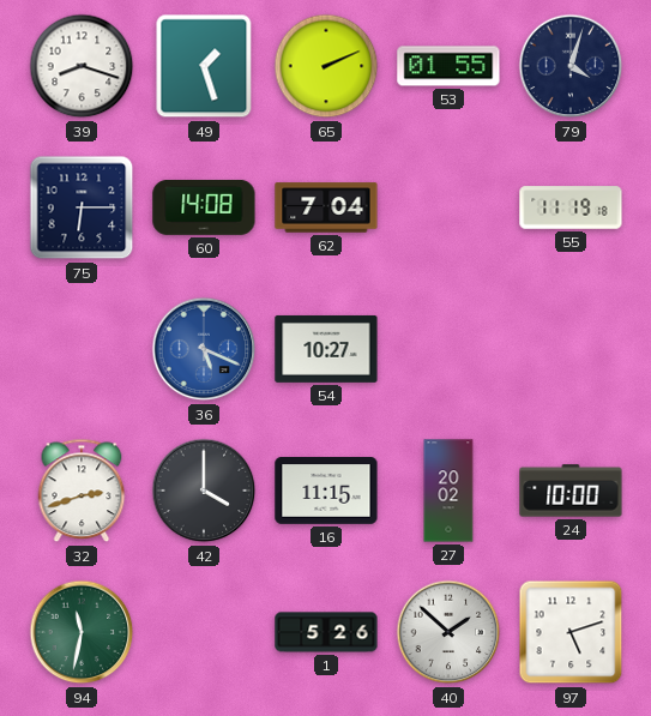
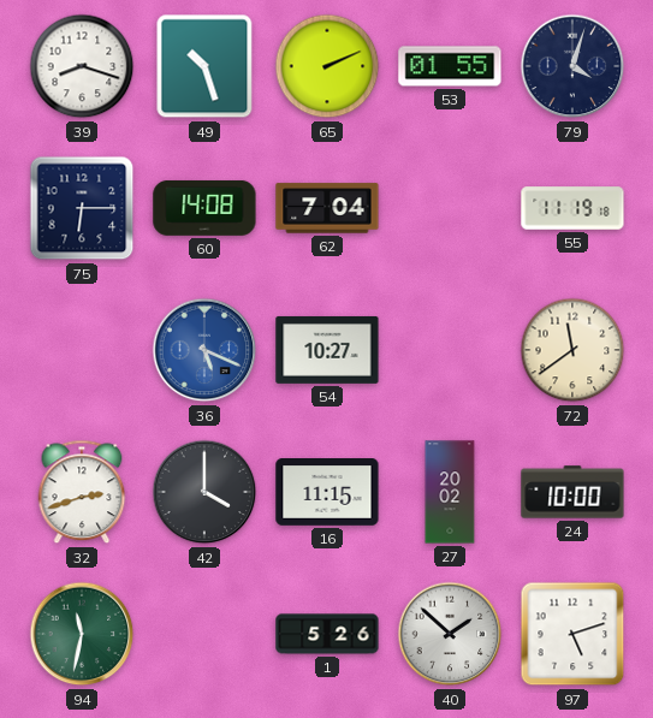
49: 1:27 -> 10:27 (204, 66)
72: none -> 11:39 (572, 350)
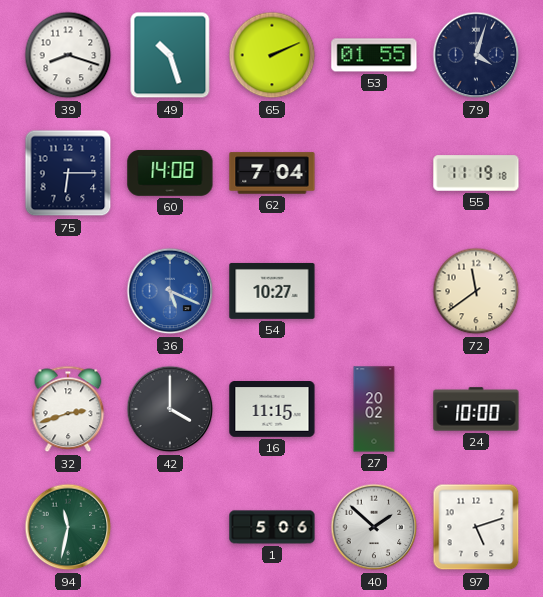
1: 5:26 -> 5:06 (272, 527)
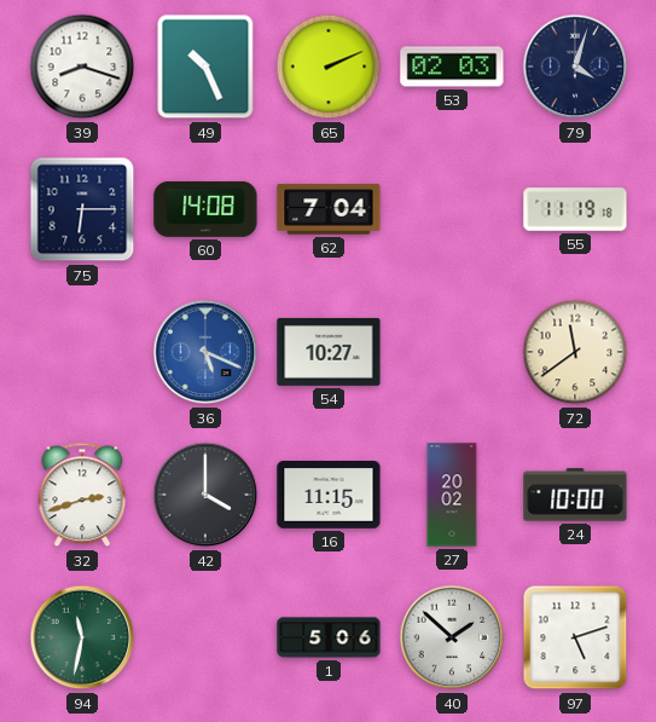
49: 10:27 -> 10:26 (205, 67)
53: 01:55 -> 02:03 (452, 67)
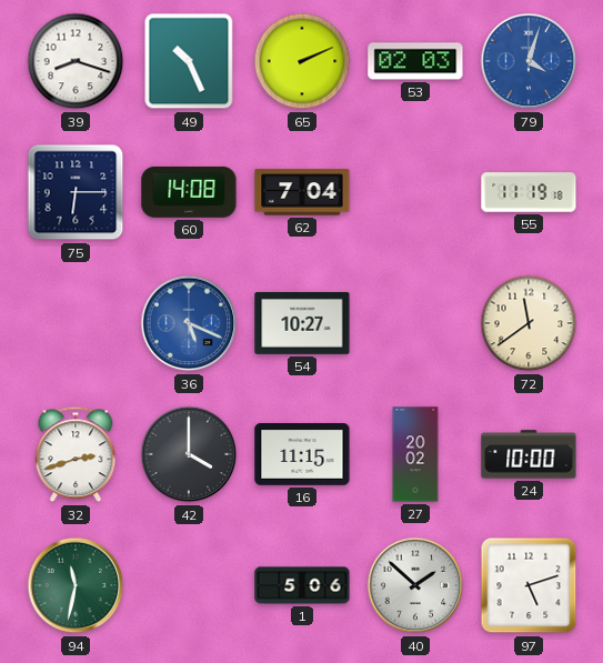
79 dial: navy -> blue (529, 61)
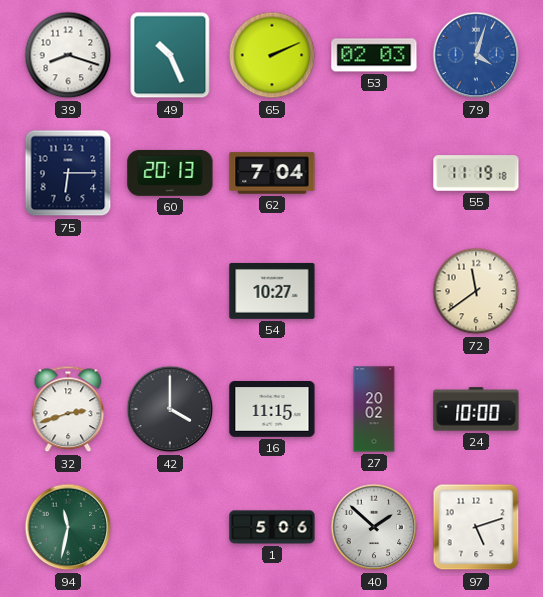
60: 14:08 -> 20:13 (170, 173)
36: 5:19 -> none (189, 323)
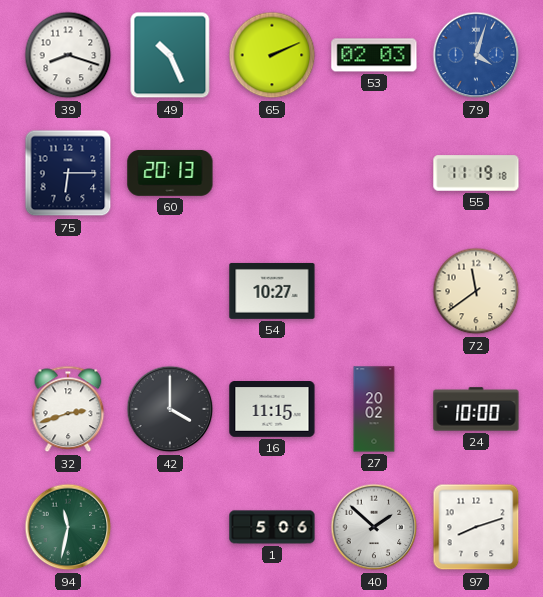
62: 7:04 -> none (272, 173)
97: 5:12 -> 8:12 (476, 527)
